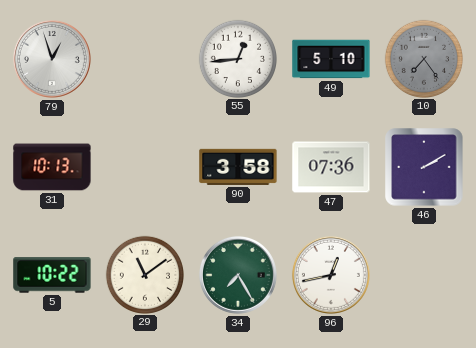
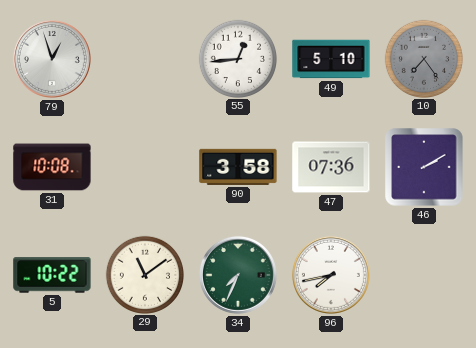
31: 10:13 -> 10:08 (52, 167)
34: 7:25 -> 7:34 (238, 275)
96: 12:43 -> 7:43 (331, 275)
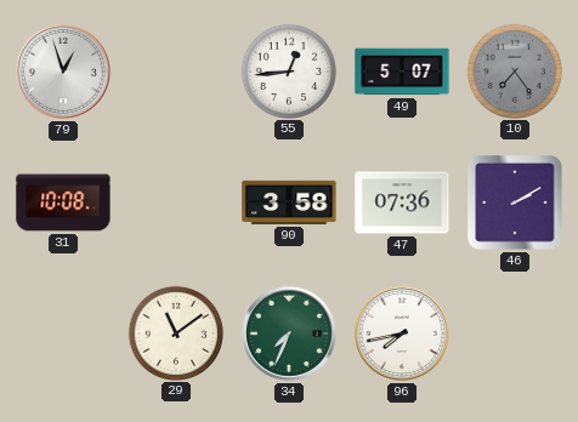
49: 5:10 -> 5:07 (402, 72)
5: 10:22 -> none (52, 275)
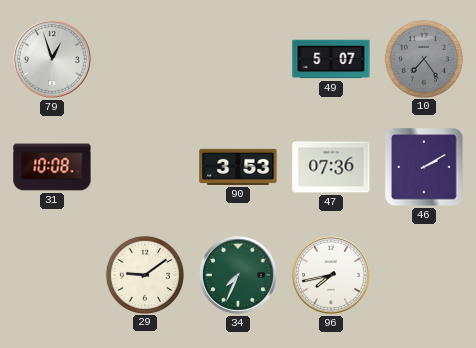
55: 12:44 -> none (288, 70)
90: 3:58 -> 3:53 (238, 167)
29: 11:09 -> 9:09 (144, 274)
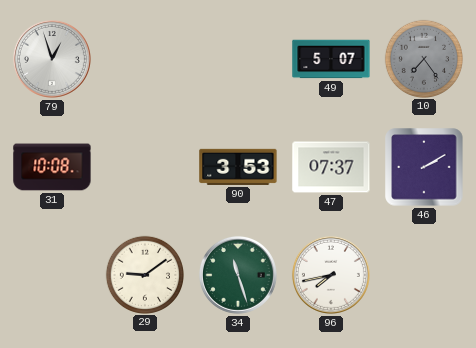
47: 07:36 -> 07:37 (331, 167)
34: 7:34 -> 11:27 (238, 275)
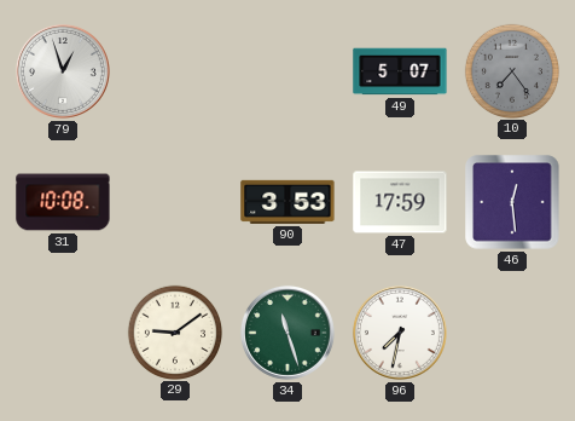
47: 07:37 -> 17:59 (400, 202)
46: 2:10 -> 12:29 (512, 202)
96: 7:43 -> 7:32 (400, 333)
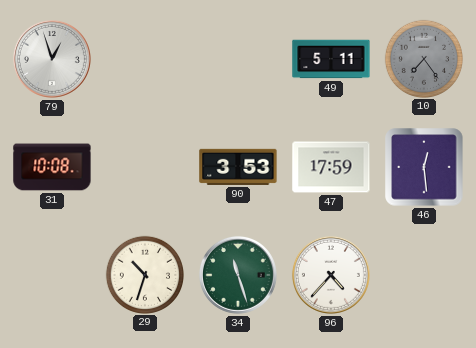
49: 5:07 -> 5:11 (331, 59)
29: 9:09 -> 10:33 (144, 274)
96: 7:32 -> 4:37 (331, 275)
